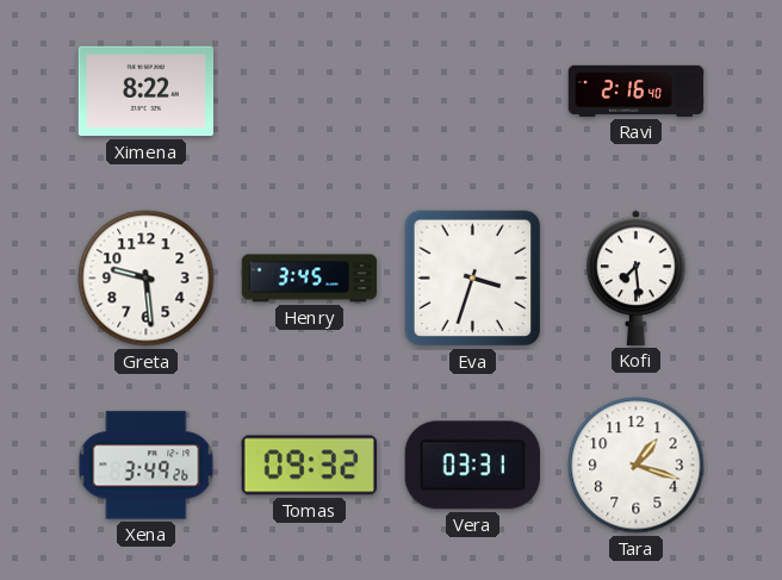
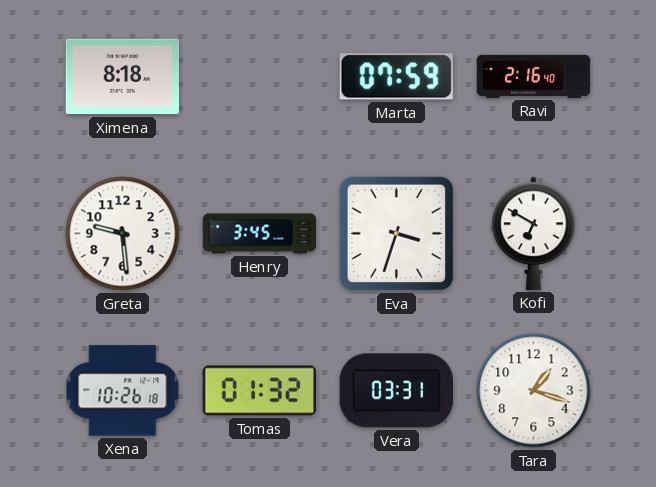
Ximena: 8:22 -> 8:18 (122, 77)
Marta: none -> 07:59 (396, 77)
Kofi: 7:29 -> 6:50 (534, 233)
Xena: 3:49 -> 10:26 (123, 391)
Tomas: 09:32 -> 01:32 (259, 391)
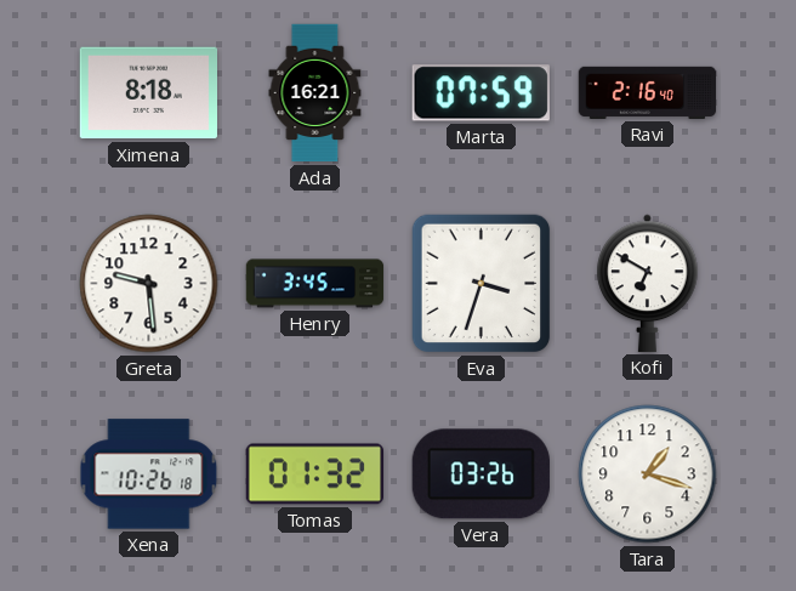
Ada: none -> 16:21 (315, 93)
Vera: 03:31 -> 03:26 (481, 474)
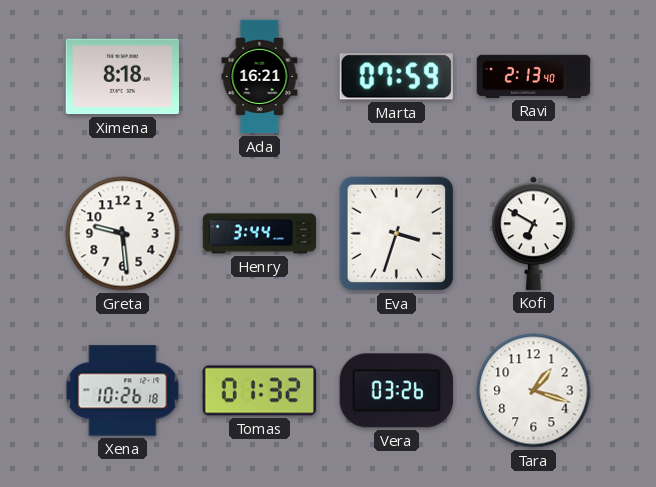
Ravi: 2:16 -> 2:13 (534, 76)
Henry: 3:45 -> 3:44 (260, 234)
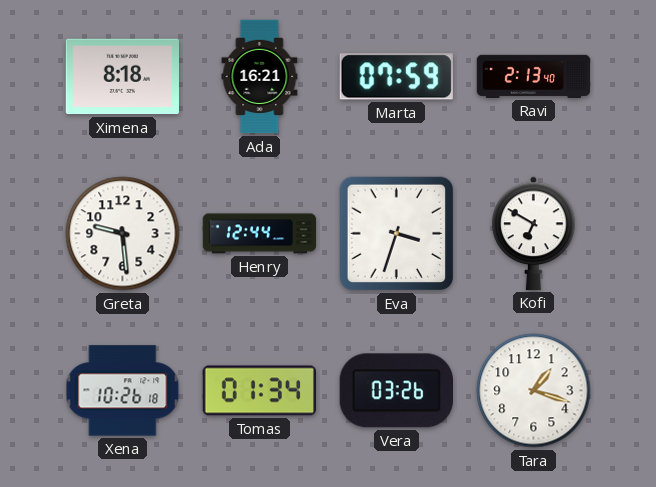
Henry: 3:44 -> 12:44 (260, 234)
Tomas: 01:32 -> 01:34 (259, 391)
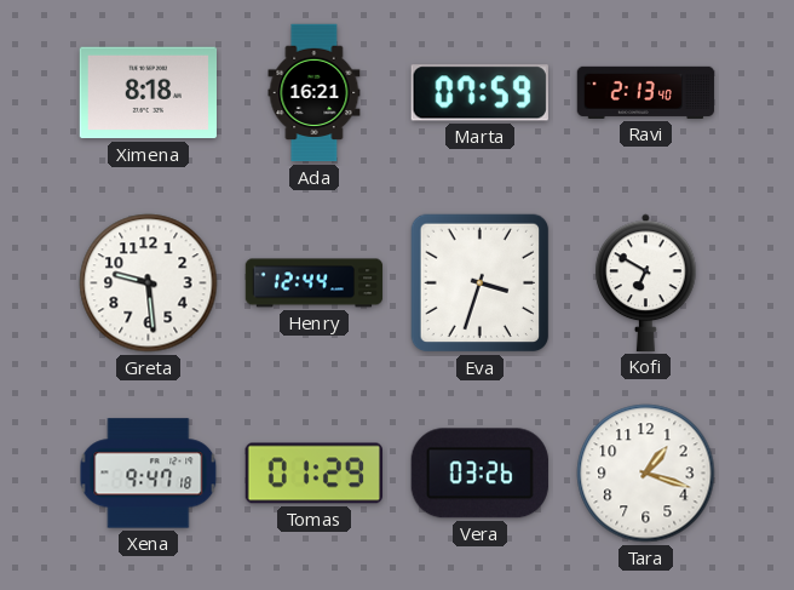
Xena: 10:26 -> 9:47 (149, 474)
Tomas: 01:34 -> 01:29 (313, 474)
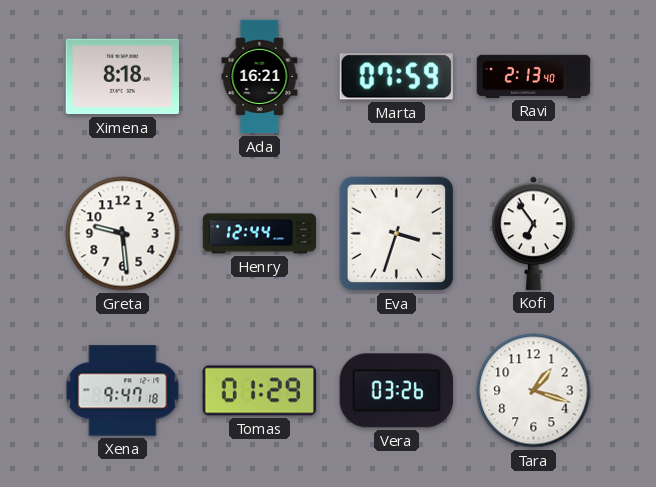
Kofi: 6:50 -> 6:54 (534, 233)
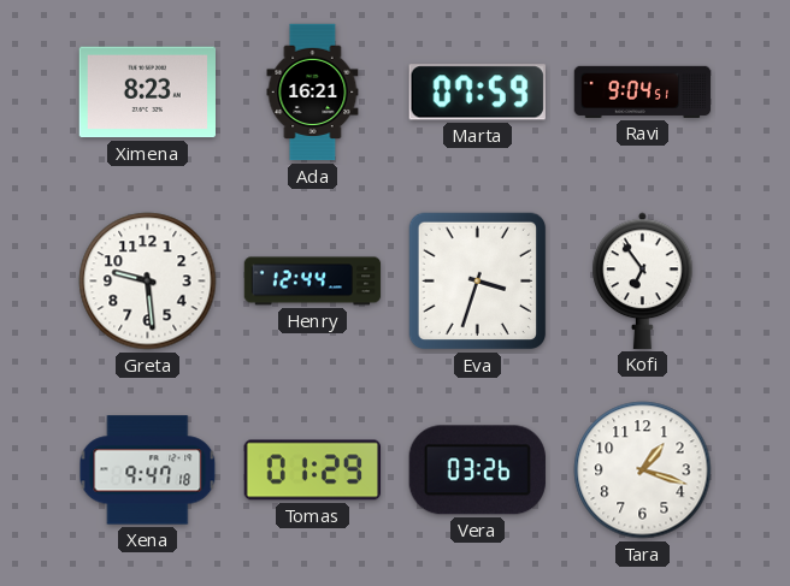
Ximena: 8:18 -> 8:23 (147, 93)
Ravi: 2:13 -> 9:04 (643, 91)
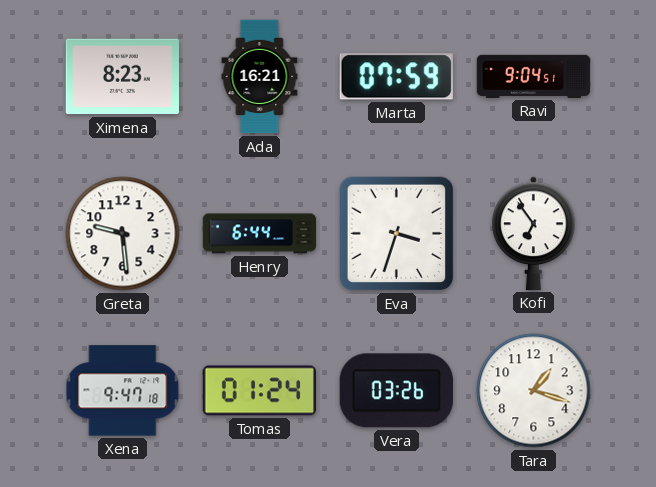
Henry: 12:44 -> 6:44 (260, 234)
Tomas: 01:29 -> 01:24 (259, 391)
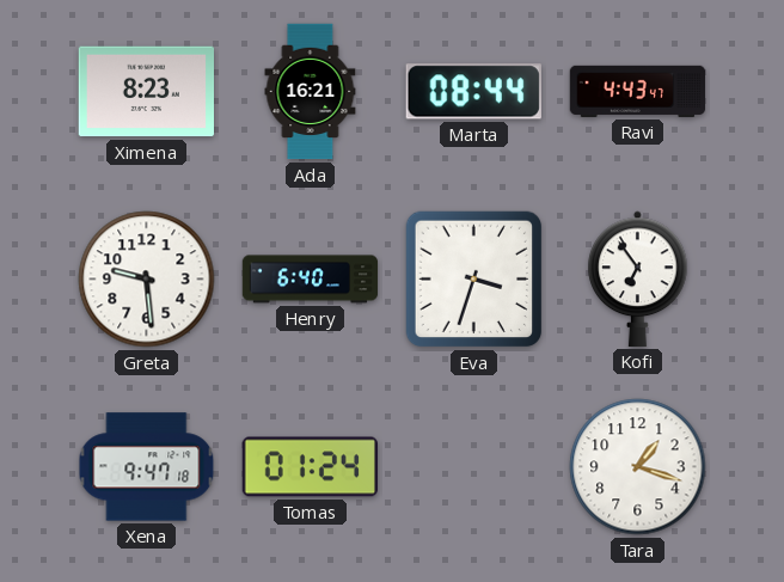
Marta: 07:59 -> 08:44 (473, 92)
Ravi: 9:04 -> 4:43 (638, 91)
Henry: 6:44 -> 6:40 (311, 280)
Vera: 03:26 -> none (396, 391)
